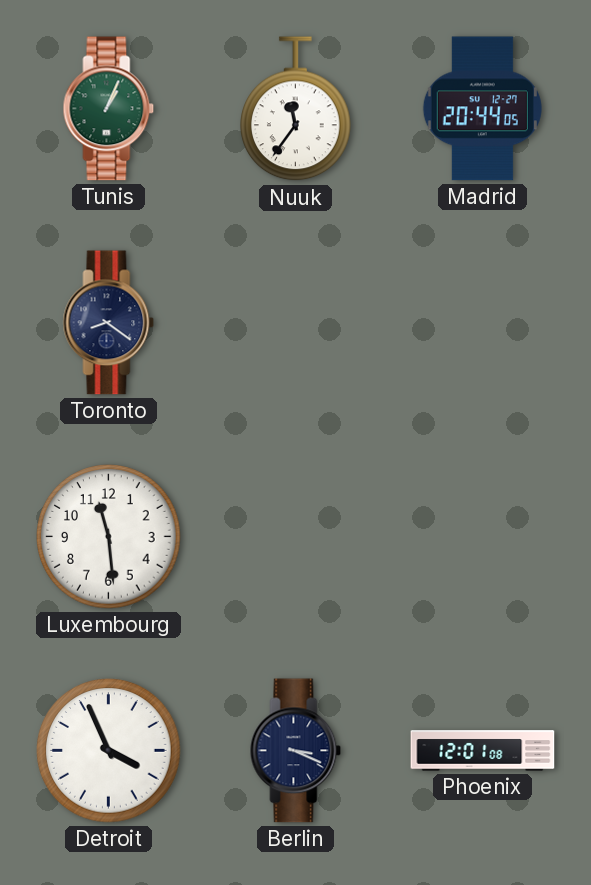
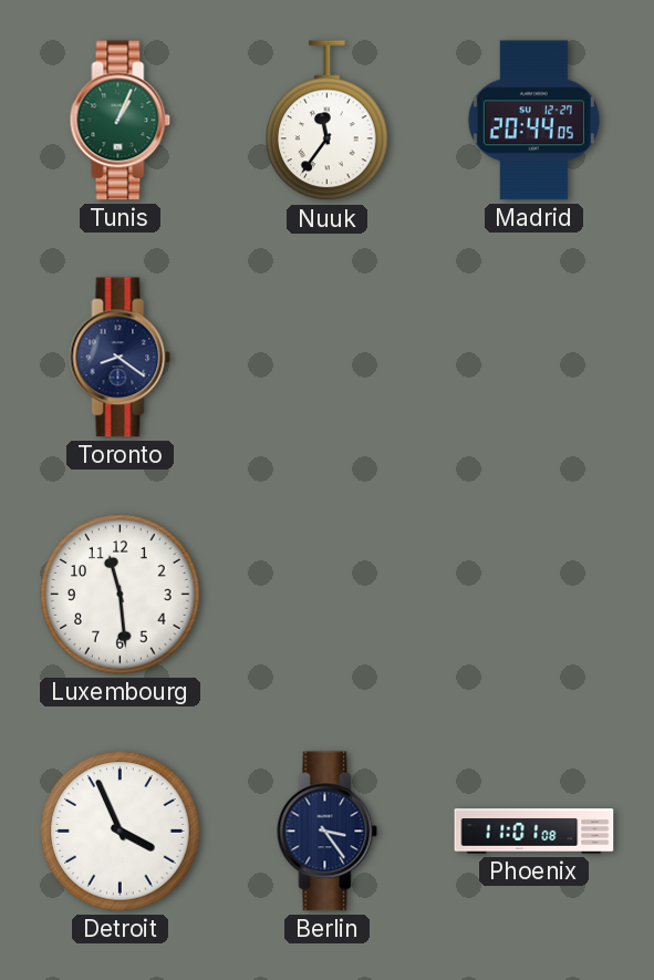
Berlin: 3:19 -> 3:24 (328, 832)
Phoenix: 12:01 -> 11:01 (534, 832)
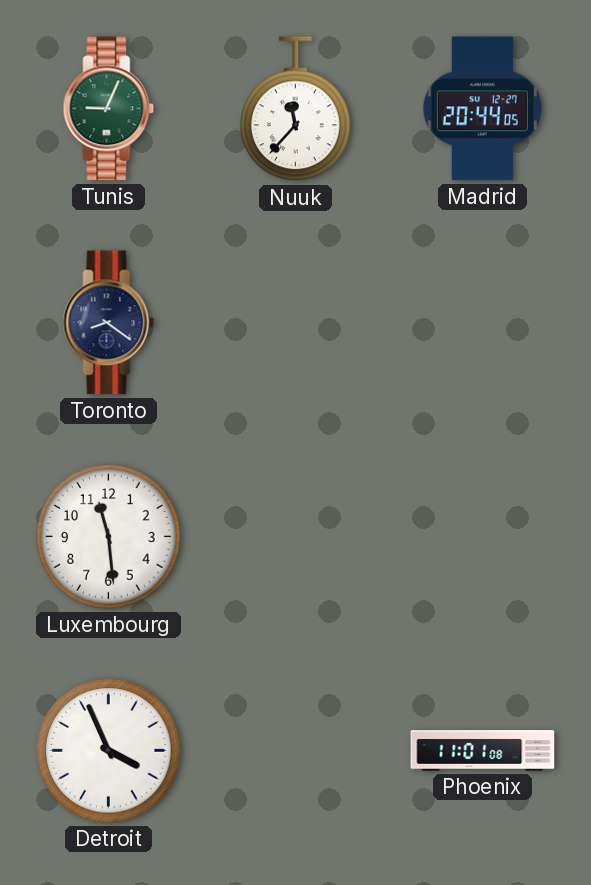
Tunis: 1:04 -> 9:04 (109, 109)
Nuuk: 11:36 -> 11:37 (296, 109)
Berlin: 3:24 -> none (328, 832)
